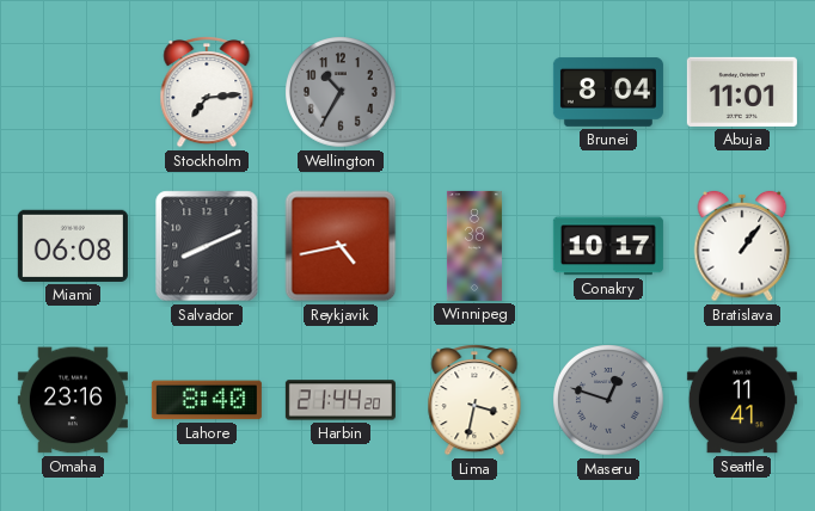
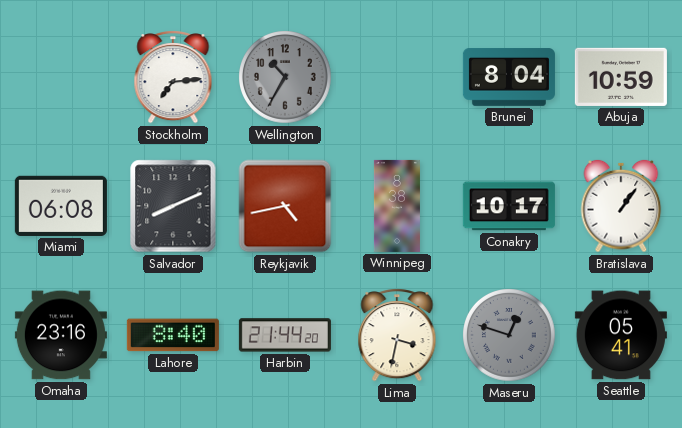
Abuja: 11:01 -> 10:59 (621, 77)
Seattle: 11:41 -> 05:41 (621, 335)
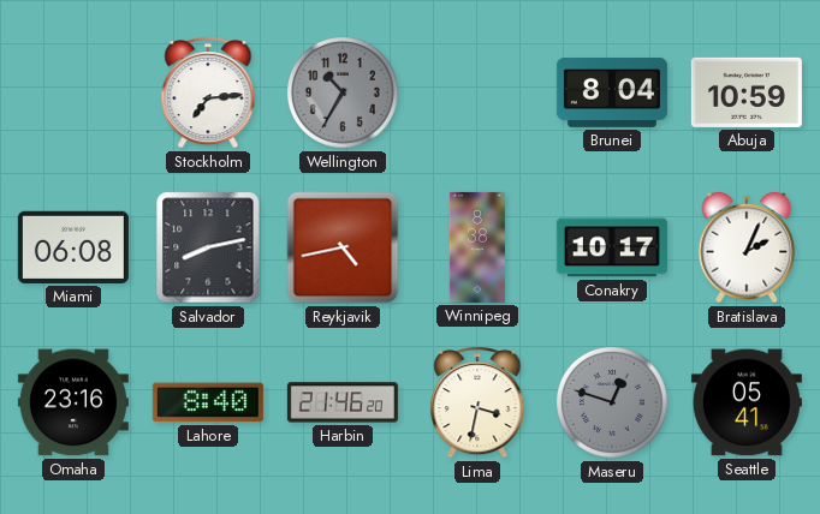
Salvador: 8:11 -> 8:13 (208, 247)
Bratislava: 1:06 -> 2:04 (747, 247)
Harbin: 21:44 -> 21:46 (343, 402)
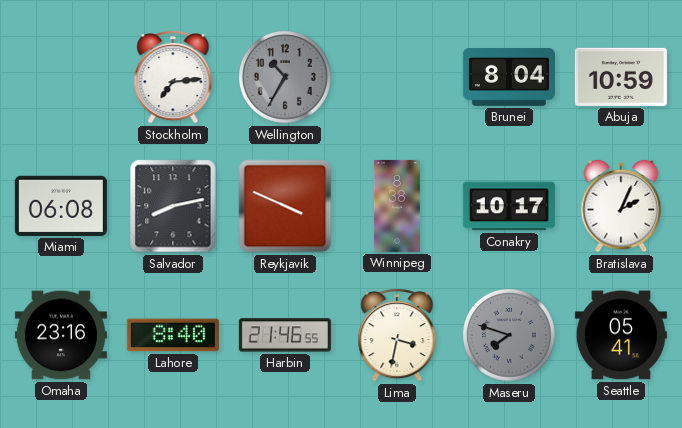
Reykjavik: 4:43 -> 3:49 (285, 206)
Harbin: 21:46:20 -> 21:46:55 (285, 335)
Maseru: 12:48 -> 7:48 (509, 335)
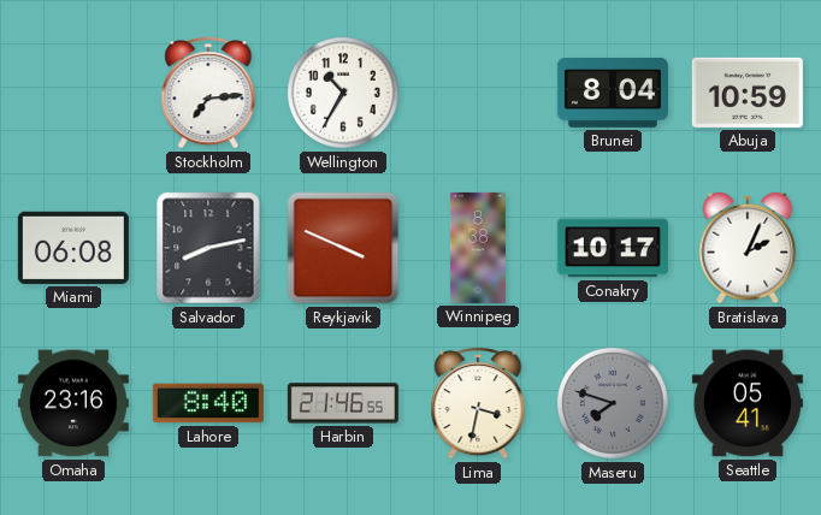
Wellington dial: grey -> white (343, 93)
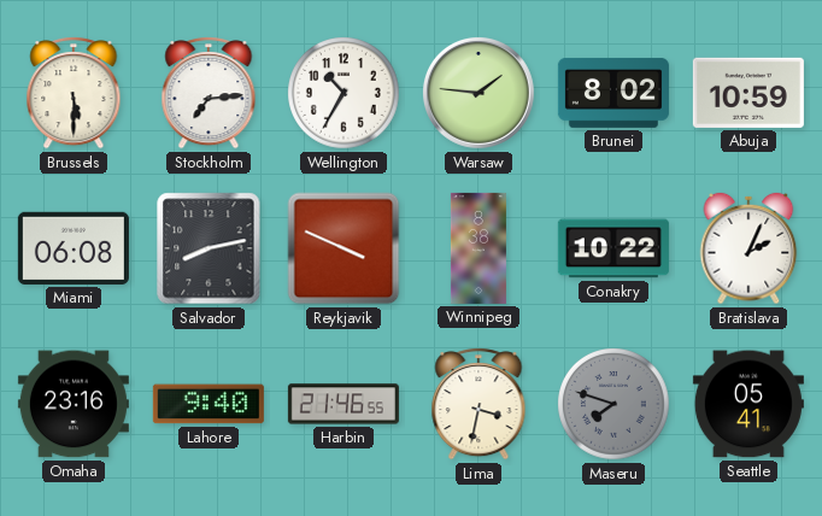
Brussels: none -> 5:30 (74, 94)
Warsaw: none -> 1:46 (478, 93)
Brunei: 8:04 -> 8:02 (613, 94)
Conakry: 10:17 -> 10:22 (613, 248)
Lahore: 8:40 -> 9:40 (209, 404)
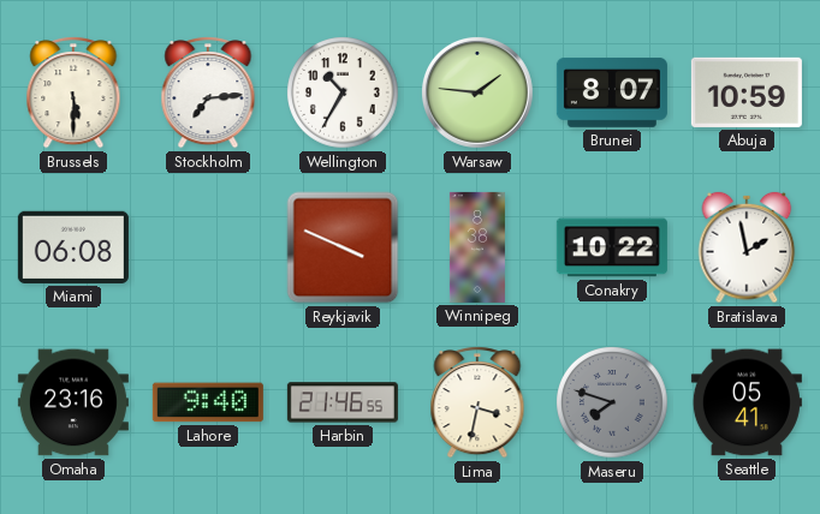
Brunei: 8:02 -> 8:07 (612, 94)
Salvador: 8:13 -> none (209, 248)
Bratislava: 2:04 -> 1:58 (747, 247)
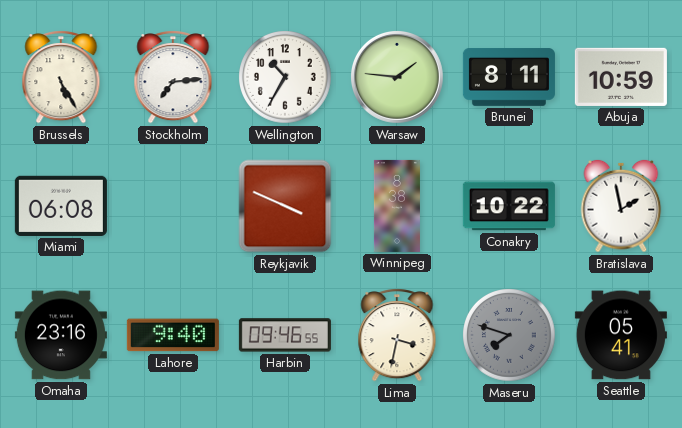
Brussels: 5:30 -> 5:25 (61, 78)
Brunei: 8:07 -> 8:11 (509, 78)
Harbin: 21:46 -> 09:46 (285, 335)
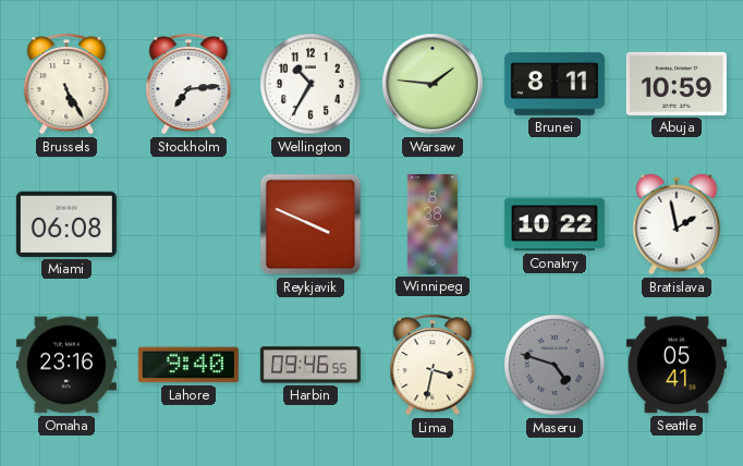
Maseru: 7:48 -> 4:48 (555, 365)
